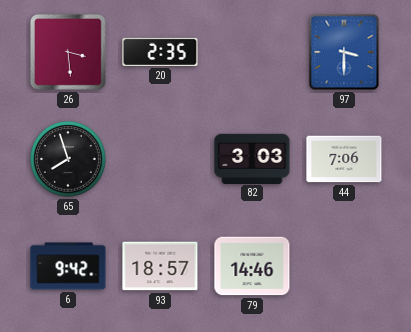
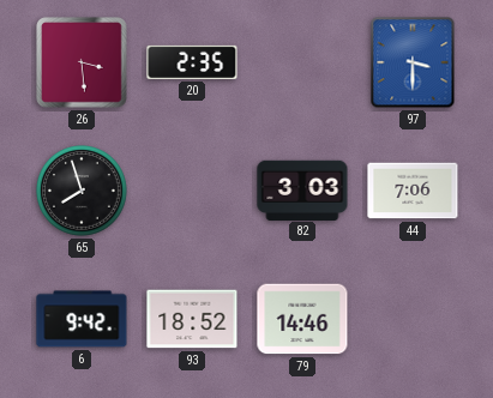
93: 18:57 -> 18:52 (192, 319)
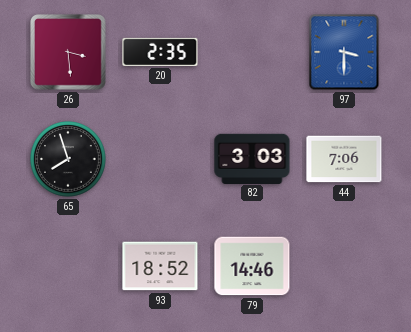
6: 9:42 -> none (82, 319)
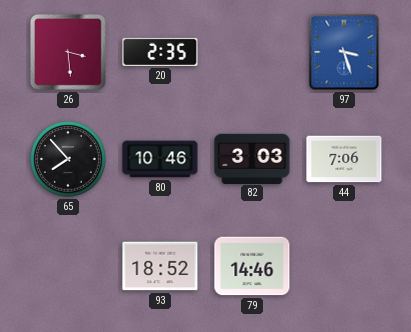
97: 3:30 -> 3:27 (344, 52)
65: 7:57 -> 7:53 (68, 159)
80: none -> 10:46 (160, 159)
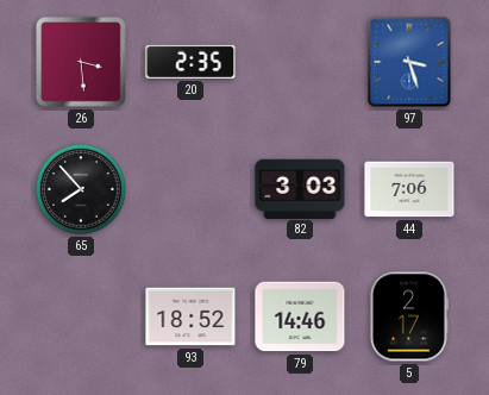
80: 10:46 -> none (160, 159)
5: none -> 2:17 (408, 316)
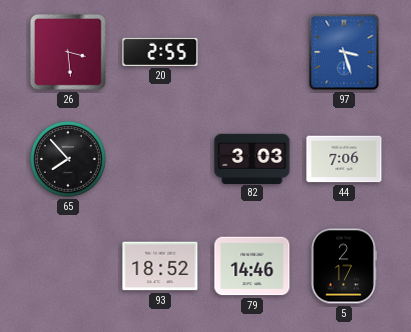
20: 2:35 -> 2:55 (160, 52)
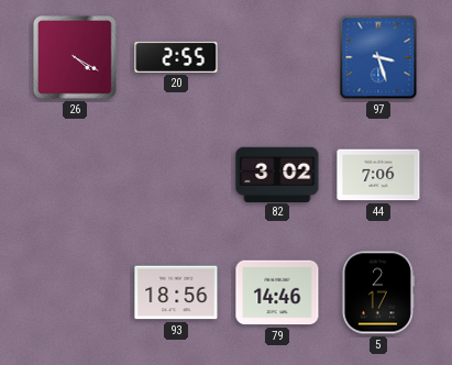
26: 3:29 -> 4:20 (76, 58)
65: 7:53 -> none (68, 159)
82: 3:03 -> 3:02 (277, 174)
93: 18:52 -> 18:56 (176, 292)
